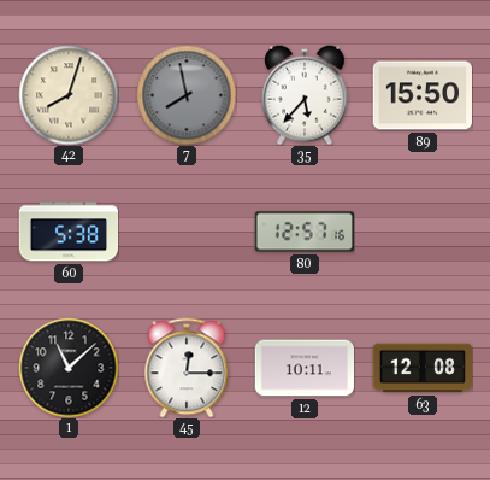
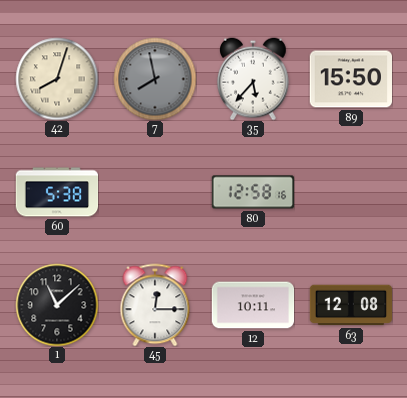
80: 12:57 -> 12:58 (252, 192)
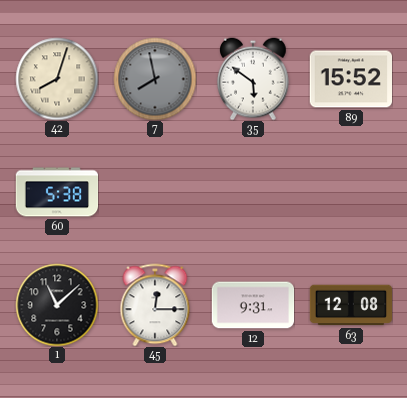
35: 5:37 -> 5:51 (254, 79)
89: 15:50 -> 15:52 (350, 79)
80: 12:58 -> none (252, 192)
12: 10:11 -> 9:31 (253, 305)
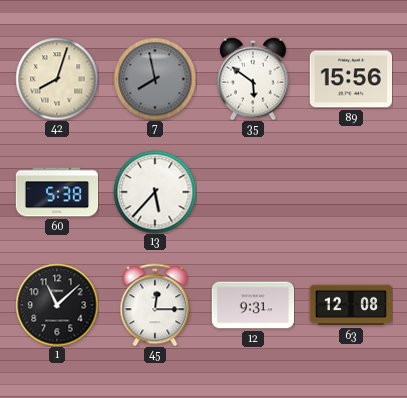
89: 15:52 -> 15:56 (350, 79)
13: none -> 5:37 (155, 192)
